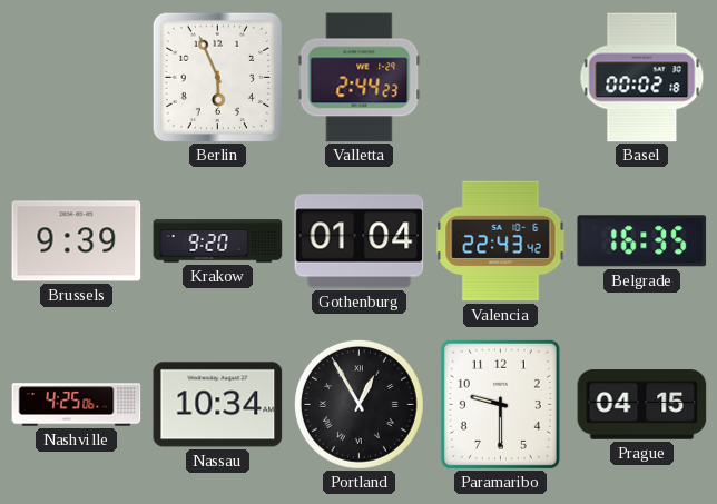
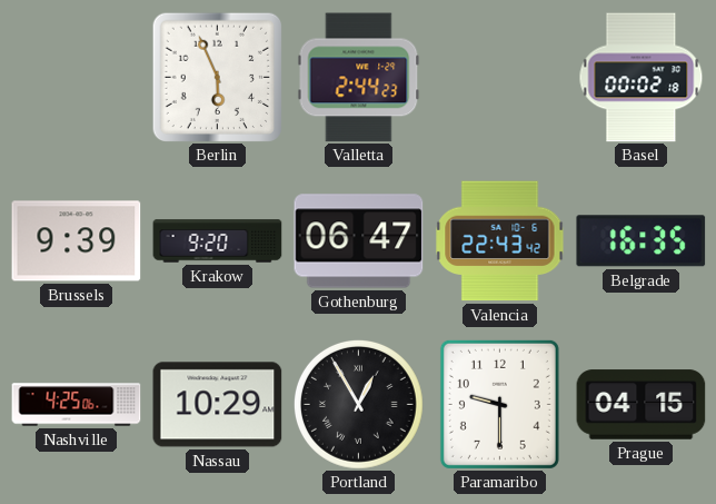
Gothenburg: 01:04 -> 06:47 (359, 241)
Nassau: 10:34 -> 10:29 (218, 405)
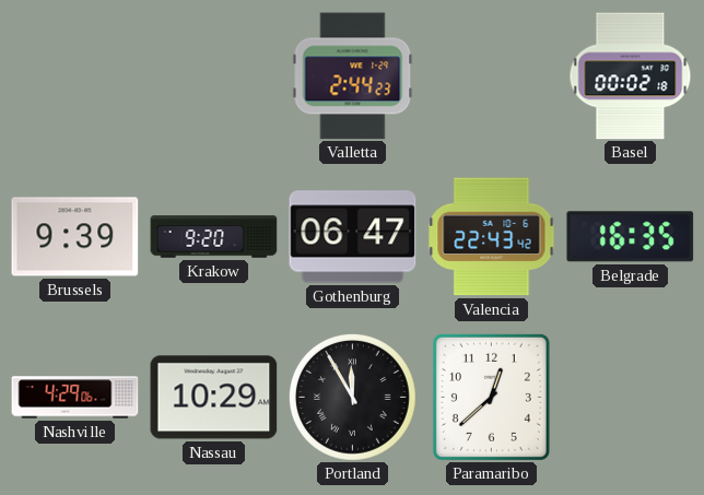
Berlin: 5:56 -> none (217, 77)
Nashville: 4:25 -> 4:29 (75, 398)
Portland: 12:55 -> 11:55 (352, 397)
Paramaribo: 9:30 -> 12:38 (491, 397)
Prague: 04:15 -> none (642, 405)
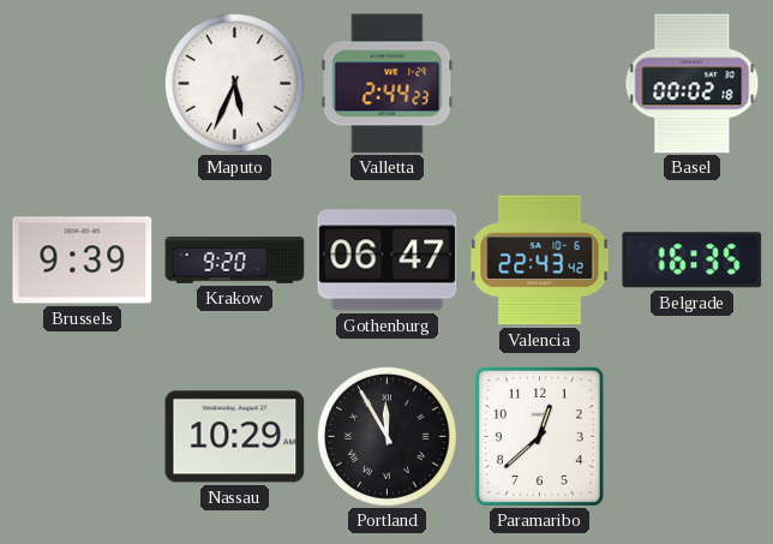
Maputo: none -> 5:34 (234, 83)
Nashville: 4:29 -> none (75, 398)
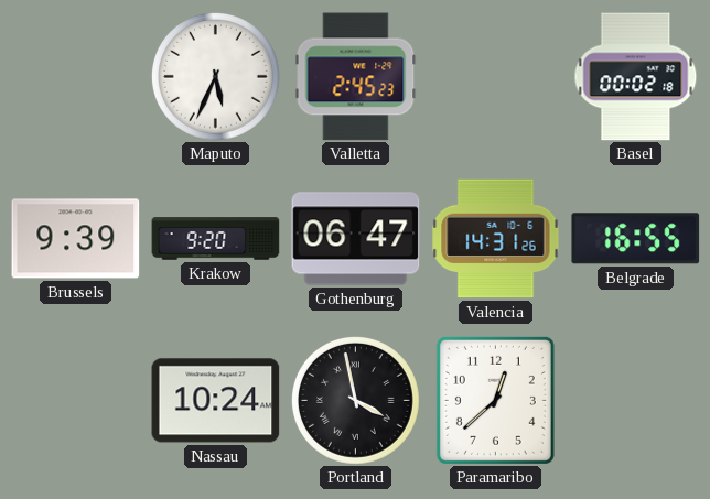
Valletta: 2:44 -> 2:45 (356, 77)
Valencia: 22:43 -> 14:31 (496, 239)
Belgrade: 16:35 -> 16:55 (636, 239)
Nassau: 10:29 -> 10:24 (216, 401)
Portland: 11:55 -> 3:58 (355, 400)
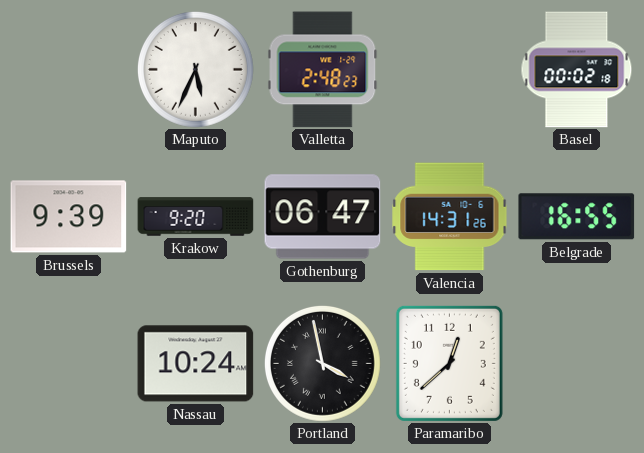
Valletta: 2:45 -> 2:48 (323, 70)
